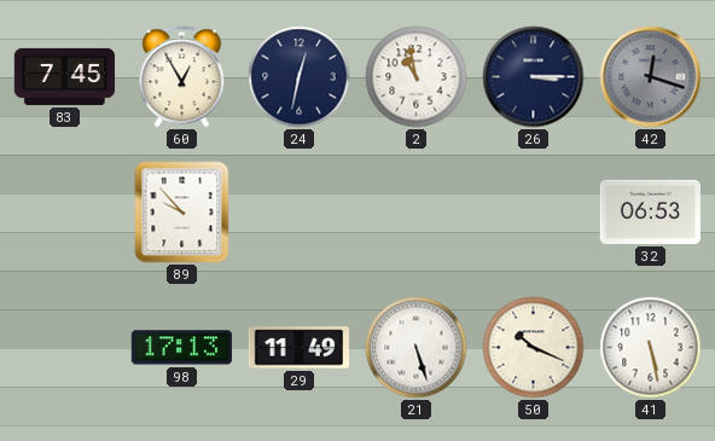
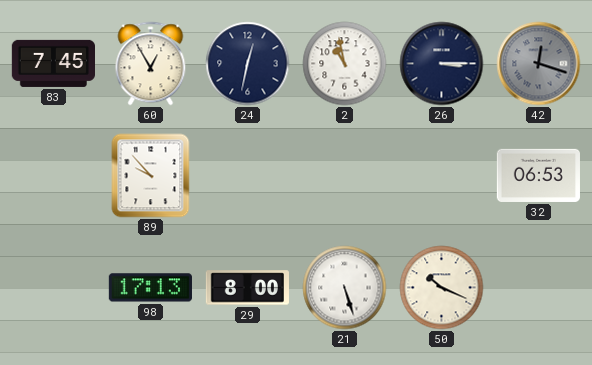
29: 11:49 -> 8:00 (247, 288)
41: 5:28 -> none (651, 348)
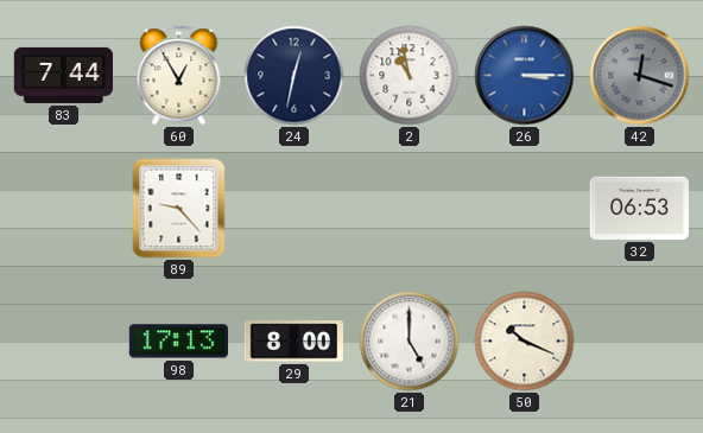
83: 7:45 -> 7:44 (63, 75)
26 dial: navy -> blue (525, 76)
89: 9:53 -> 9:23 (179, 209)
21: 5:27 -> 5:00 (410, 342)
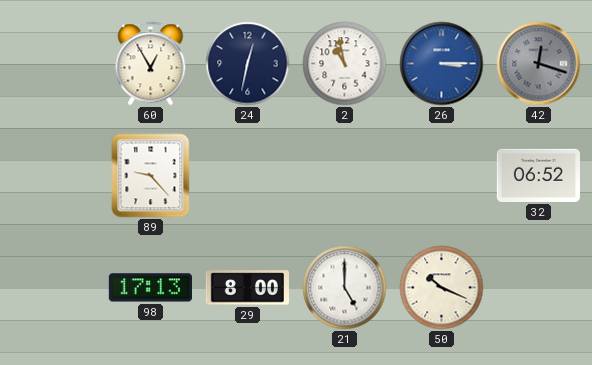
83: 7:44 -> none (63, 75)
32: 06:53 -> 06:52 (538, 175)
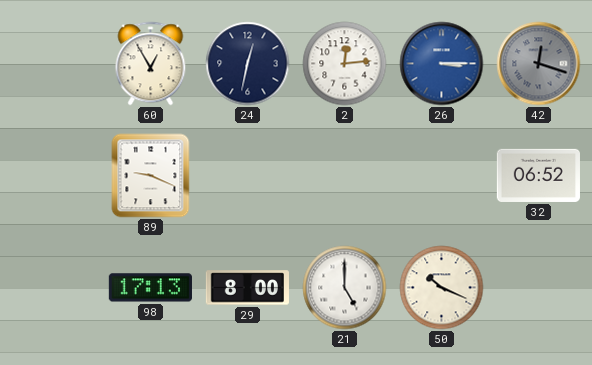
2: 10:58 -> 12:14 (345, 64)
89: 9:23 -> 9:19 (151, 176)
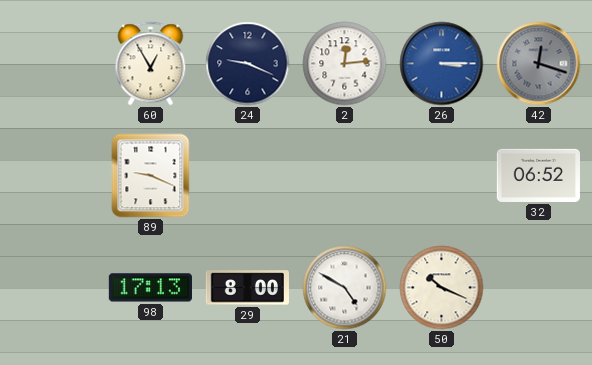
24: 12:32 -> 9:19 (248, 64)
21: 5:00 -> 4:50 (345, 288)
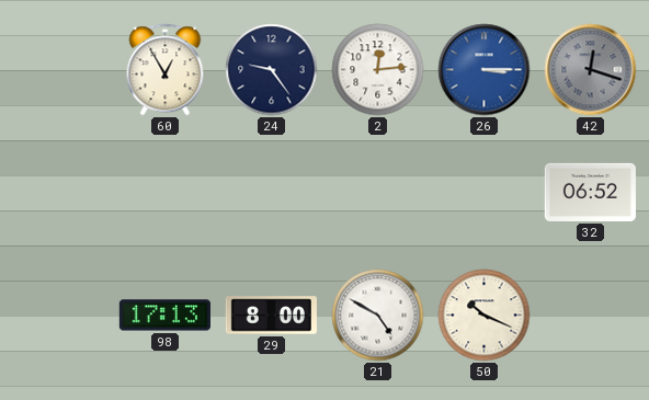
24: 9:19 -> 9:24 (272, 70)
89: 9:19 -> none (151, 176)
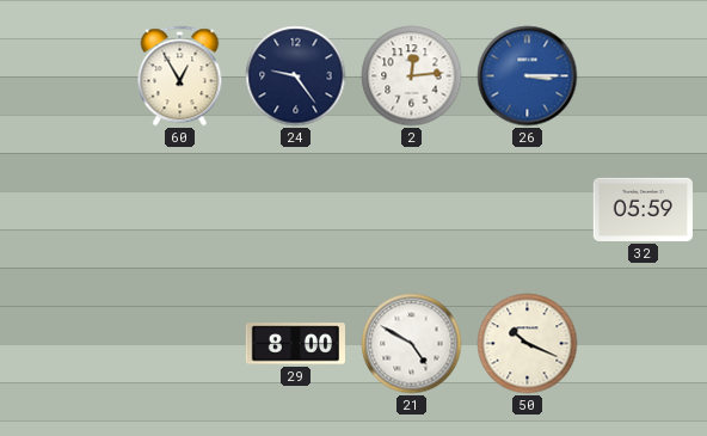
42: 12:18 -> none (591, 70)
32: 06:52 -> 05:59 (643, 209)
98: 17:13 -> none (164, 316)
